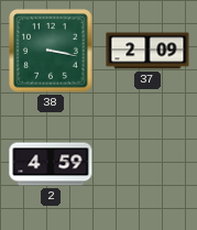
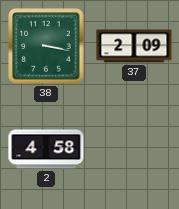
2: 4:59 -> 4:58 (46, 149)
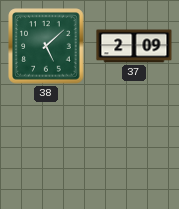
38: 3:17 -> 5:08 (46, 46)
2: 4:58 -> none (46, 149)
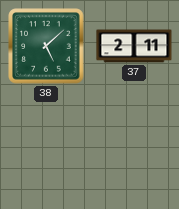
37: 2:09 -> 2:11 (134, 46)
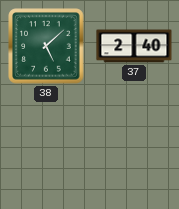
37: 2:11 -> 2:40 (134, 46)
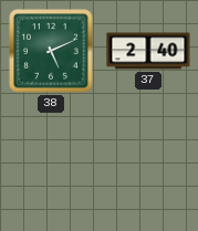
38: 5:08 -> 5:11 (51, 51)
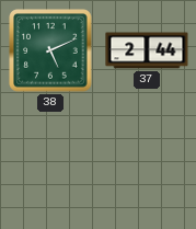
37: 2:40 -> 2:44 (147, 50)
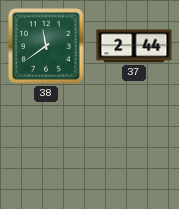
38: 5:11 -> 11:39 (46, 46)
